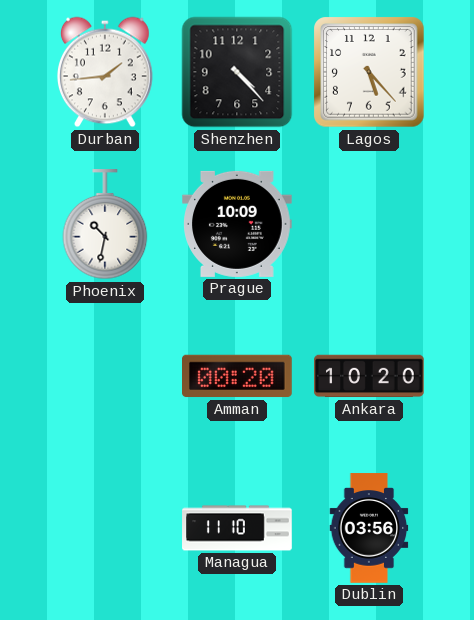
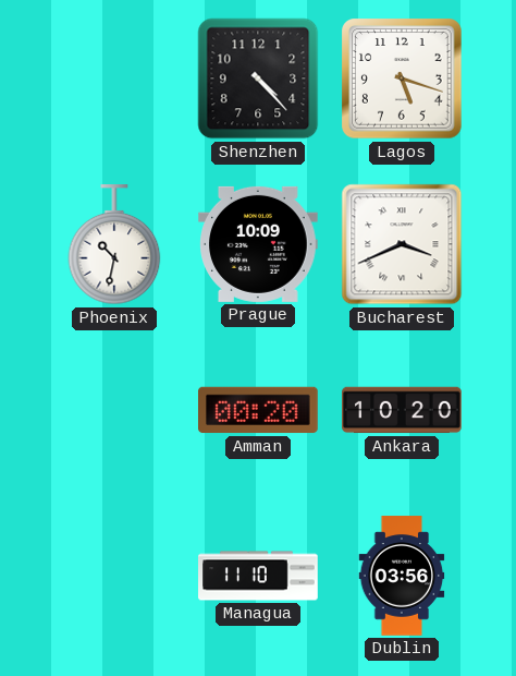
Durban: 1:44 -> none (105, 72)
Lagos: 5:23 -> 5:18 (402, 79)
Bucharest: none -> 3:41 (402, 244)
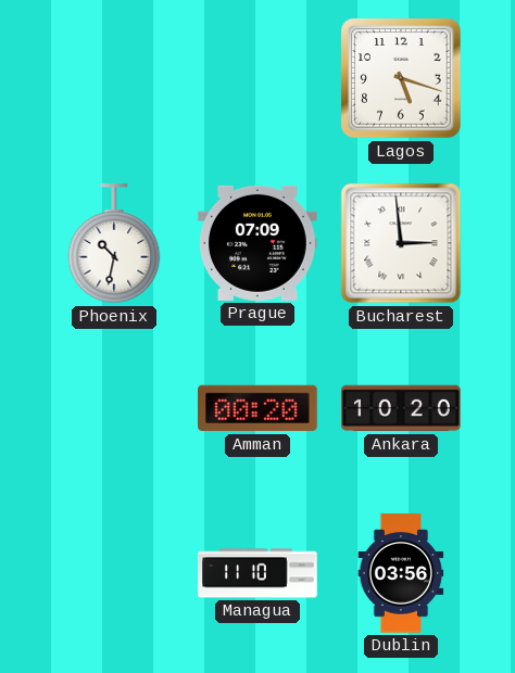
Shenzhen: 4:23 -> none (258, 79)
Prague: 10:09 -> 07:09 (257, 243)
Bucharest: 3:41 -> 2:59 (401, 243)
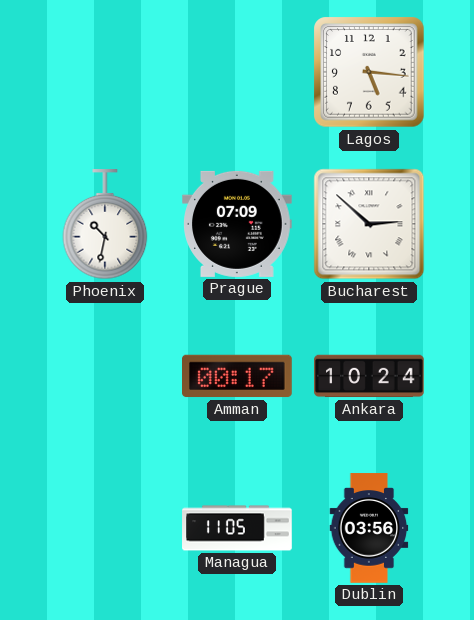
Lagos: 5:18 -> 5:16 (369, 72)
Bucharest: 2:59 -> 2:52 (369, 224)
Amman: 00:20 -> 00:17 (238, 376)
Ankara: 10:20 -> 10:24 (369, 376)
Managua: 11:10 -> 11:05 (237, 528)
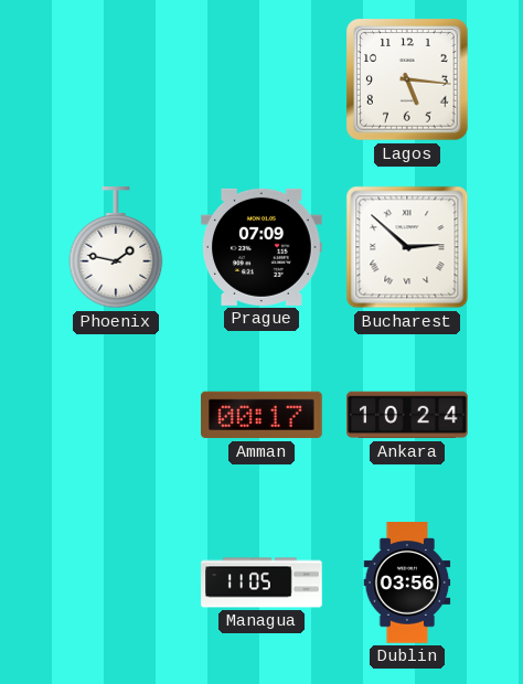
Phoenix: 10:32 -> 1:47 (116, 248)
